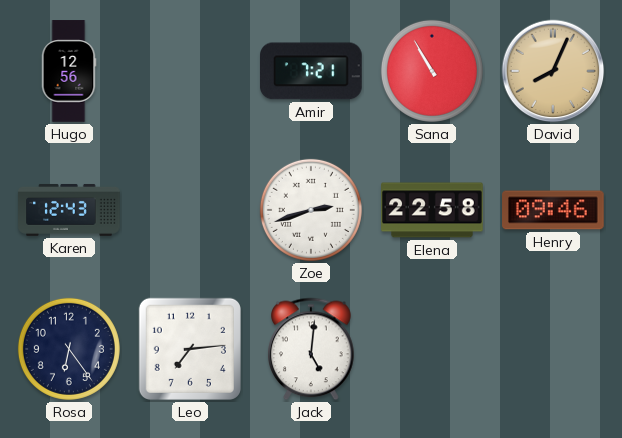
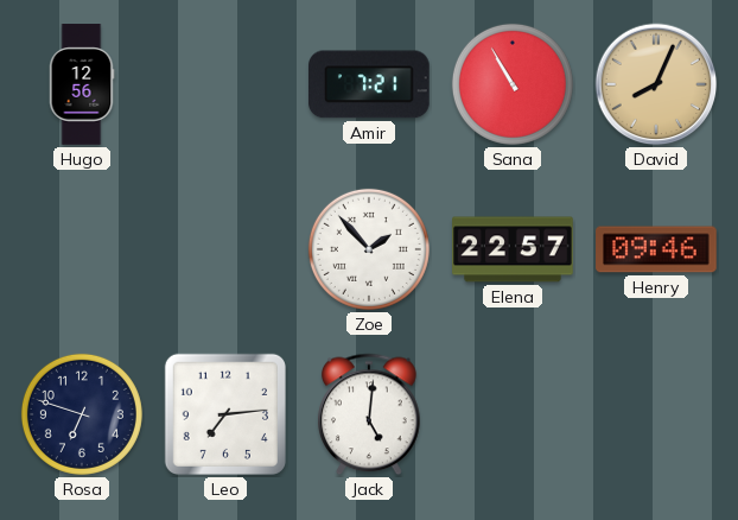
Karen: 12:43 -> none (69, 210)
Zoe: 2:42 -> 1:53 (369, 249)
Elena: 22:58 -> 22:57 (513, 249)
Rosa: 6:24 -> 6:48 (82, 414)
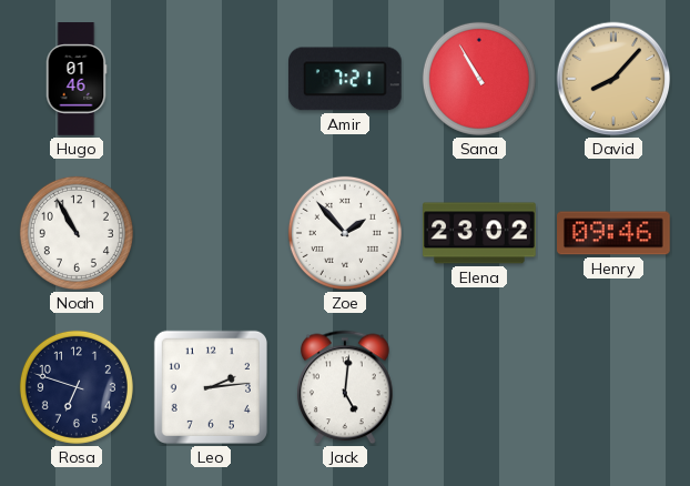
Hugo: 12:56 -> 01:46 (77, 79)
David: 8:04 -> 8:07 (613, 79)
Noah: none -> 10:55 (77, 233)
Elena: 22:57 -> 23:02 (479, 233)
Leo: 7:14 -> 2:14 (211, 387)
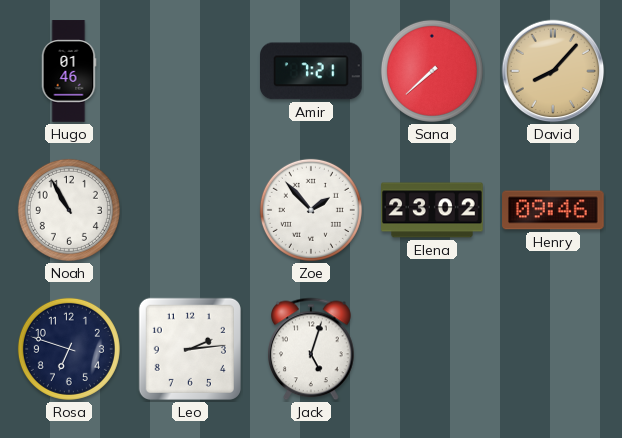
Sana: 10:55 -> 7:38 (432, 71)
Jack: 5:01 -> 5:03 (311, 349)
